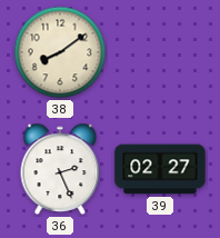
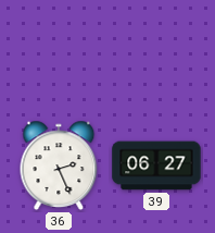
38: 8:09 -> none (60, 52)
39: 02:27 -> 06:27 (156, 165)
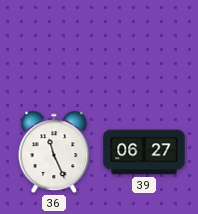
36: 2:26 -> 11:26 (54, 152)
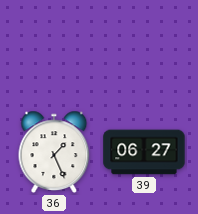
36: 11:26 -> 1:26 (54, 152)
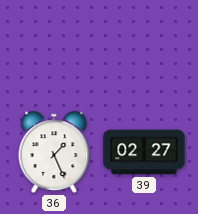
39: 06:27 -> 02:27 (144, 152)
